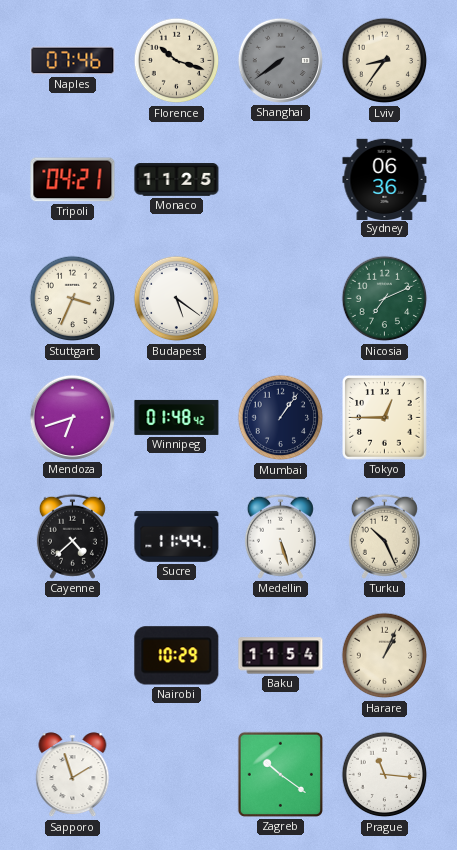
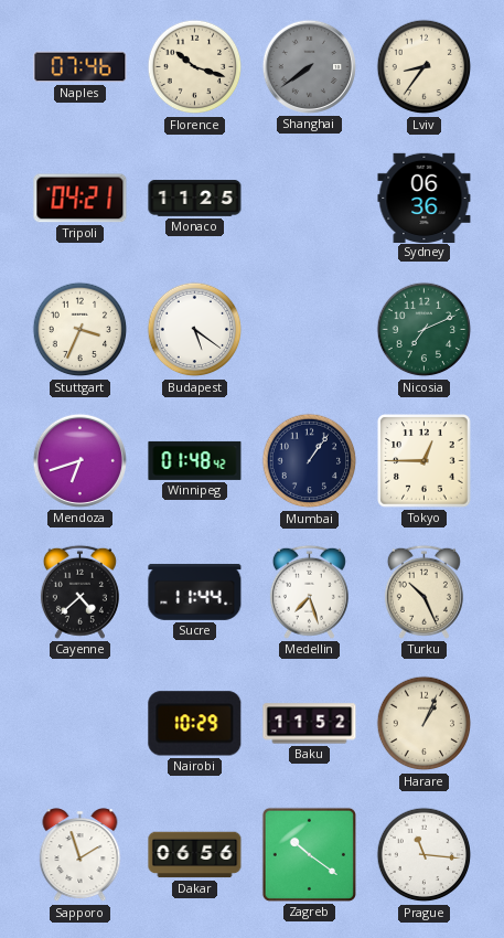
Medellin: 5:27 -> 7:27 (309, 591)
Baku: 11:54 -> 11:52 (310, 724)
Dakar: none -> 06:56 (195, 855)
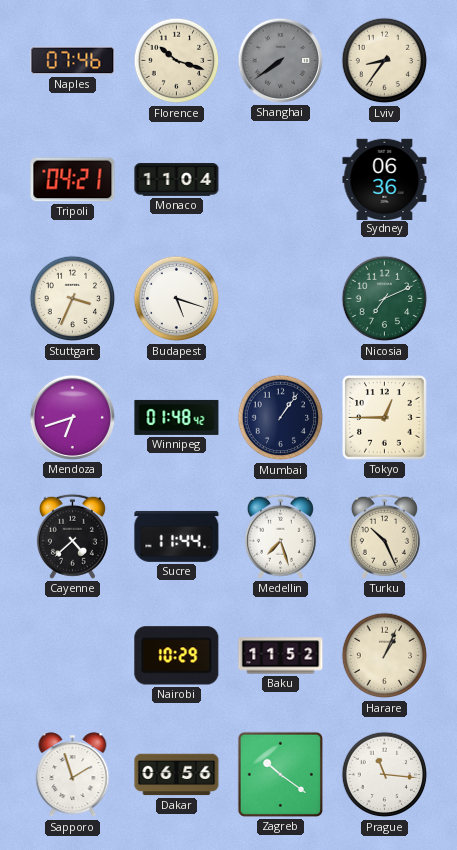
Monaco: 11:25 -> 11:04 (177, 180)
Budapest: 5:21 -> 5:18 (177, 299)
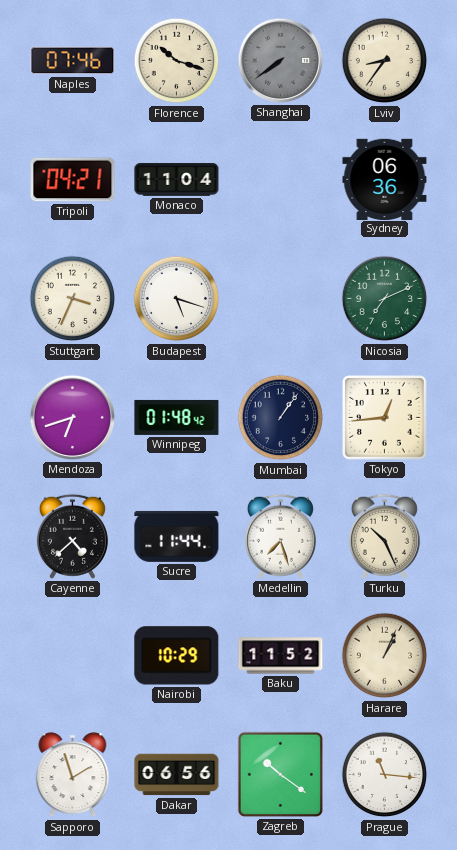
Tokyo: 12:45 -> 12:44 (385, 418)
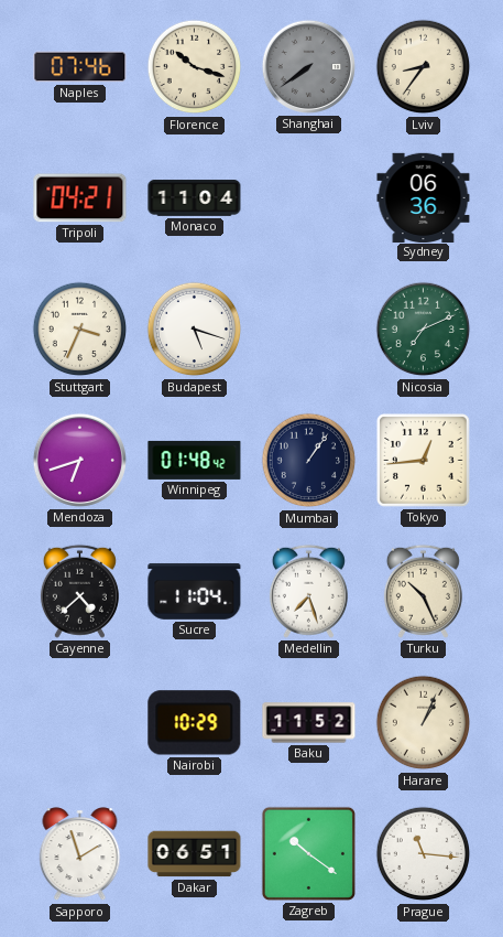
Sucre: 11:44 -> 11:04 (195, 591)
Dakar: 06:56 -> 06:51 (195, 854)
